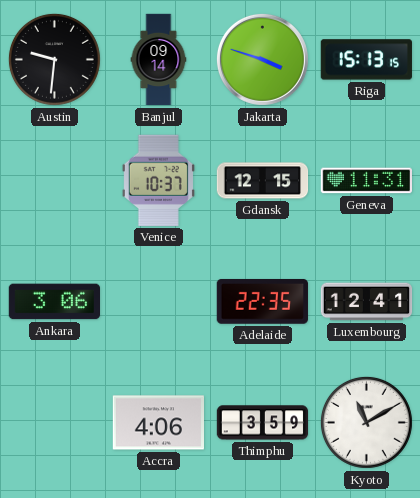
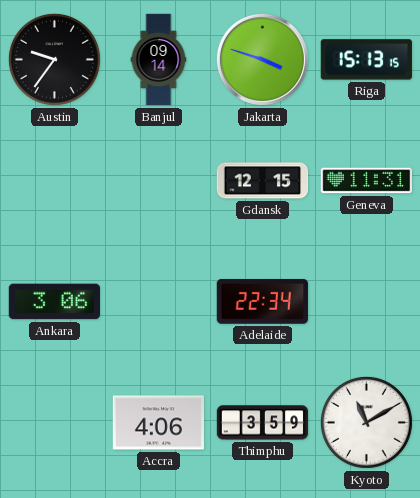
Austin: 9:31 -> 9:36 (54, 59)
Venice: 10:37 -> none (158, 180)
Adelaide: 22:35 -> 22:34 (262, 301)
Luxembourg: 12:41 -> none (367, 302)
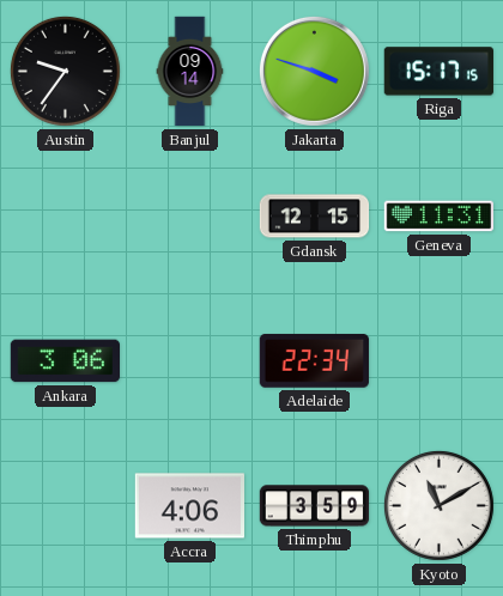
Riga: 15:13 -> 15:17 (438, 72)
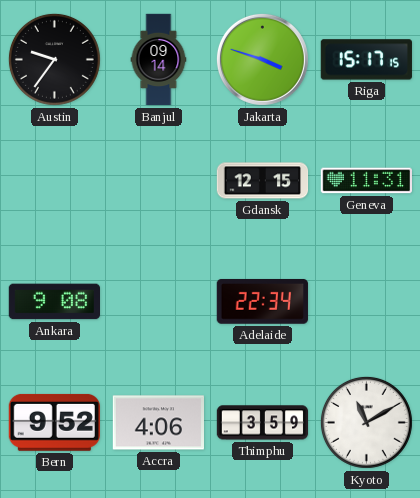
Ankara: 3:06 -> 9:08 (54, 302)
Bern: none -> 9:52 (54, 422)
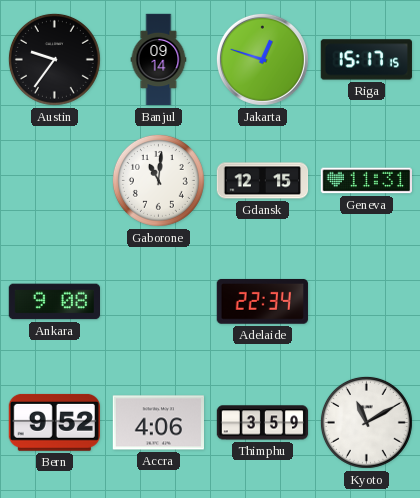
Jakarta: 3:48 -> 12:48 (262, 59)
Gaborone: none -> 11:01 (158, 180)
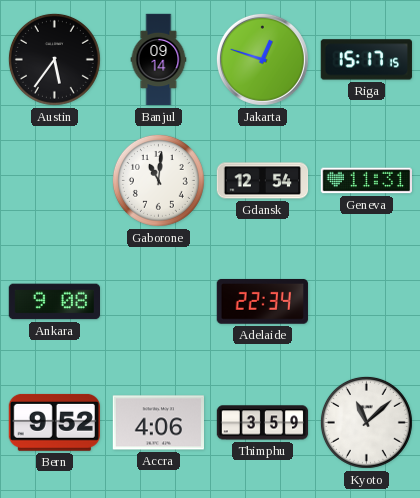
Austin: 9:36 -> 5:36 (54, 59)
Gdansk: 12:15 -> 12:54 (263, 181)
Kyoto: 11:10 -> 11:08 (366, 422)
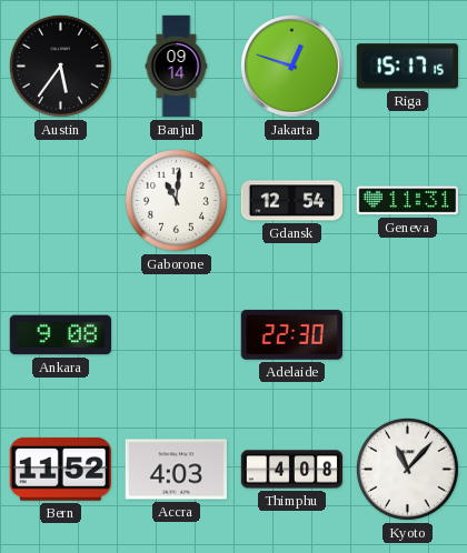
Adelaide: 22:34 -> 22:30 (291, 334)
Bern: 9:52 -> 11:52 (60, 469)
Accra: 4:06 -> 4:03 (176, 470)
Thimphu: 3:59 -> 4:08 (292, 470)
Kyoto: 11:08 -> 11:07 (407, 469)
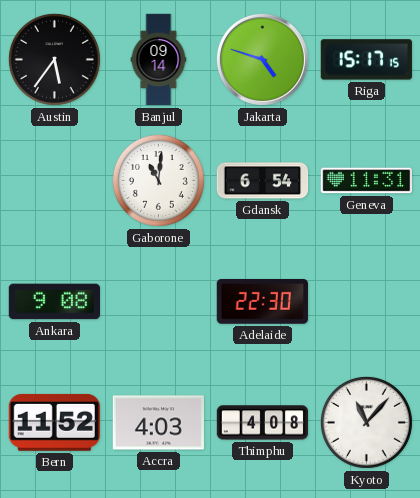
Jakarta: 12:48 -> 4:48 (262, 59)
Gdansk: 12:54 -> 6:54 (263, 181)
